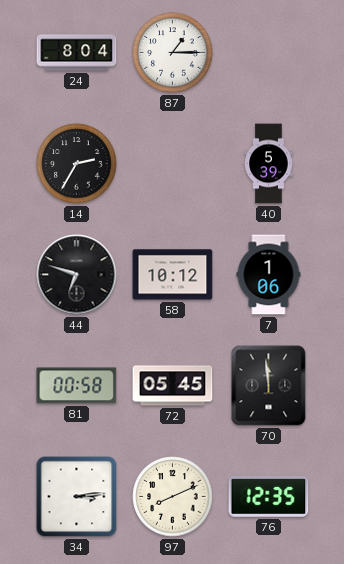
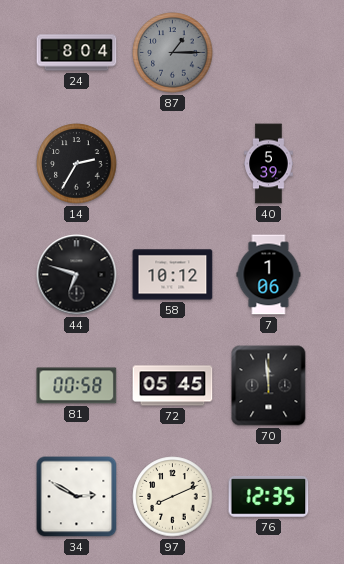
87 dial: white -> grey (173, 53)
34: 3:14 -> 2:50 (77, 497)
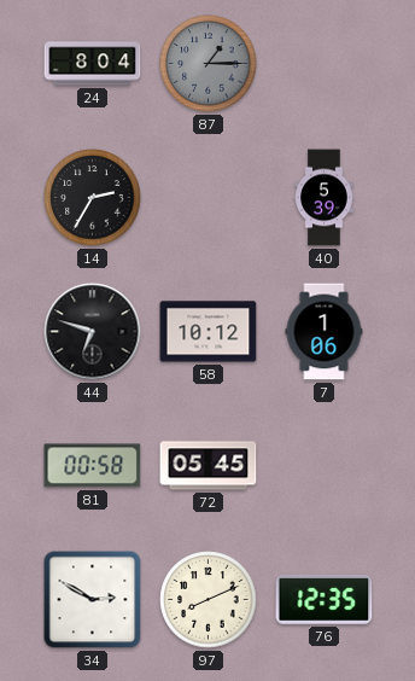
70: 11:59 -> none (269, 386)
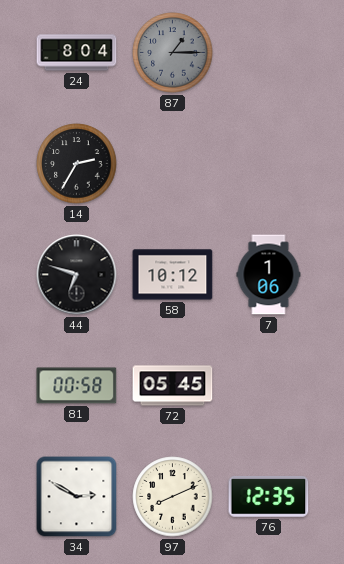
40: 5:39 -> none (325, 198)
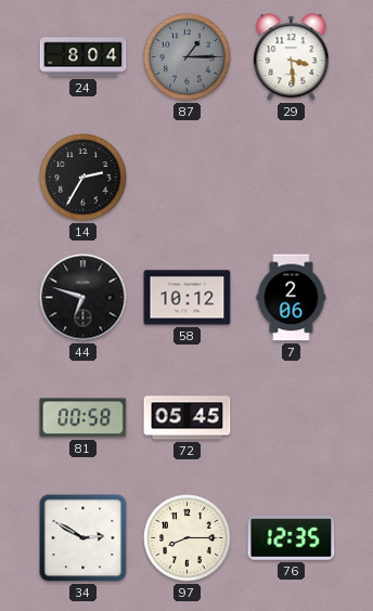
29: none -> 3:29 (292, 57)
7: 1:06 -> 2:06 (292, 298)
97: 8:11 -> 8:15 (188, 538)
